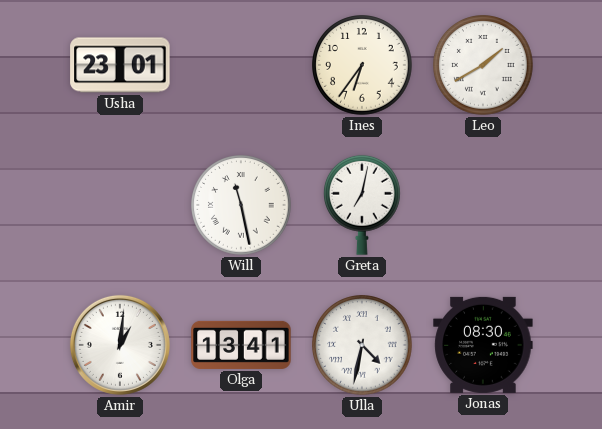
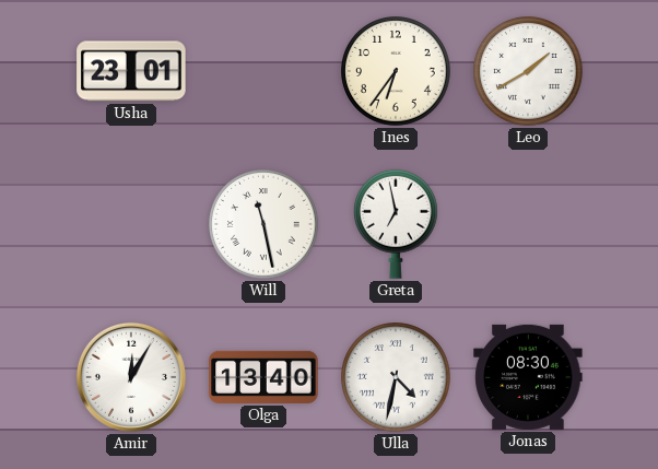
Greta: 7:02 -> 6:58 (397, 224)
Amir: 1:01 -> 12:05 (131, 377)
Olga: 13:41 -> 13:40 (263, 377)
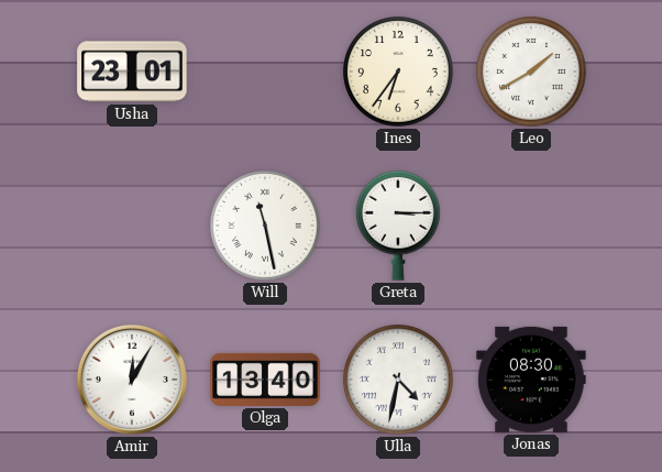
Greta: 6:58 -> 3:15 (399, 226)
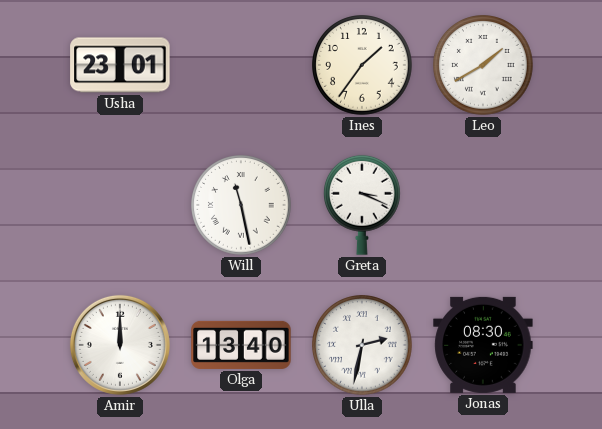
Ines: 6:36 -> 1:36 (363, 66)
Greta: 3:15 -> 3:19 (363, 205)
Amir: 12:05 -> 12:00 (120, 345)
Ulla: 4:32 -> 2:32 (363, 346)
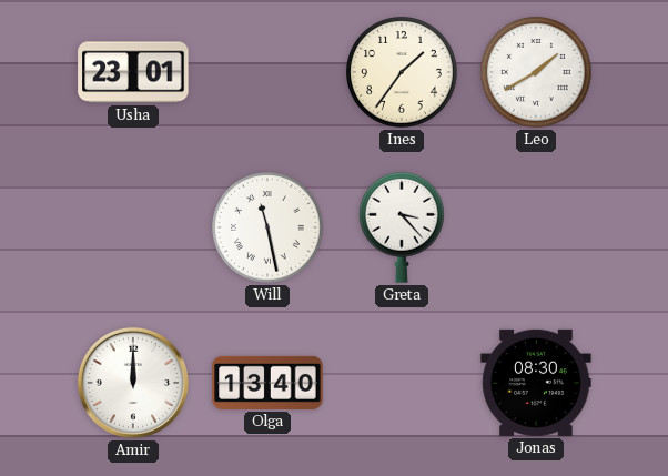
Greta: 3:19 -> 3:23 (403, 227)
Ulla: 2:32 -> none (363, 346)
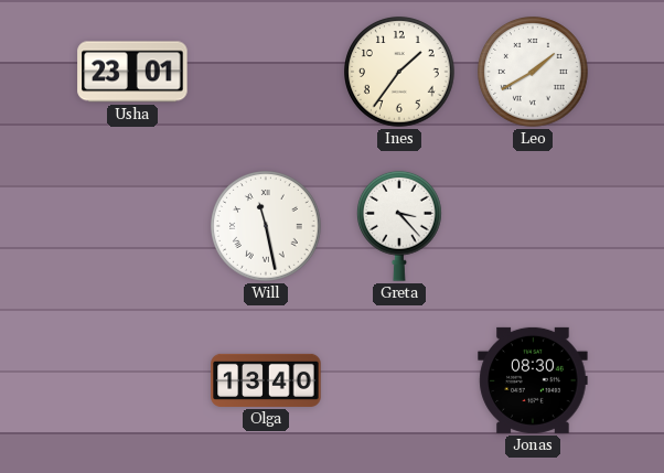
Amir: 12:00 -> none (133, 383)
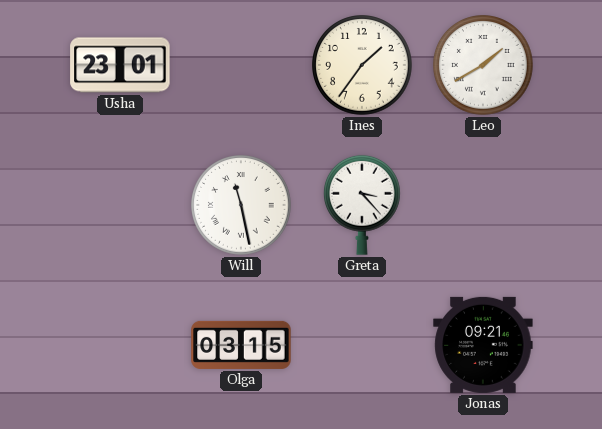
Olga: 13:40 -> 03:15 (241, 345)
Jonas: 08:30 -> 09:21 (483, 345)
